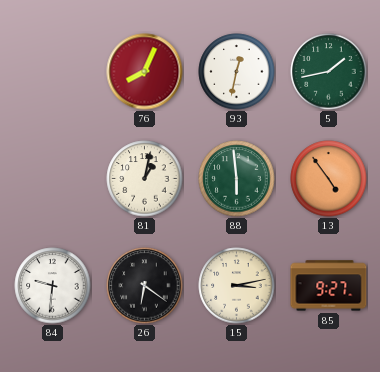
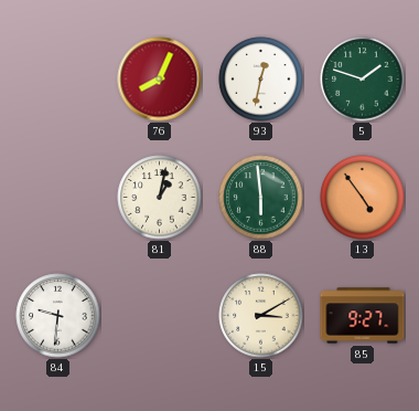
5: 1:43 -> 1:48 (363, 80)
26: 6:21 -> none (145, 286)
15: 3:13 -> 3:10 (261, 316)
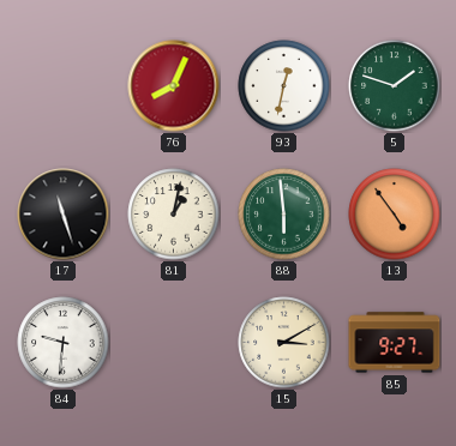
17: none -> 11:27 (64, 215)
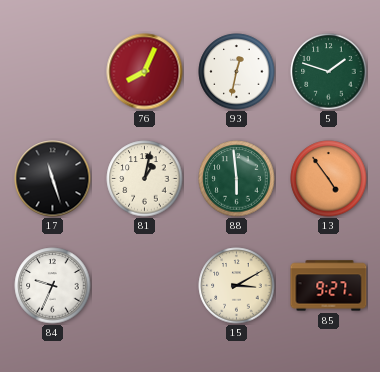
84: 9:31 -> 9:34 (53, 286)
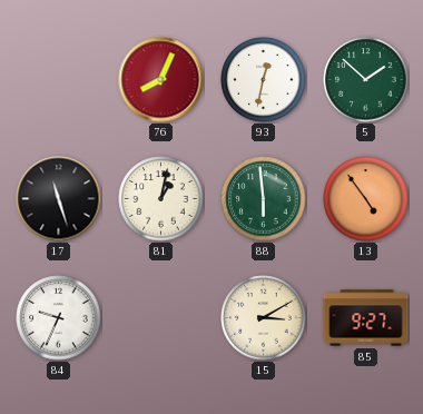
5: 1:48 -> 1:52 (366, 80)
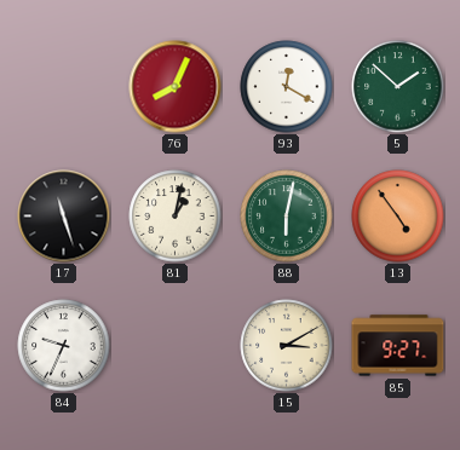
93: 12:32 -> 12:20 (287, 87)
88: 5:59 -> 6:02 (287, 217)
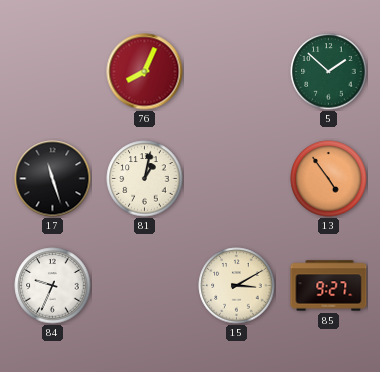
93: 12:20 -> none (287, 87)
88: 6:02 -> none (287, 217)
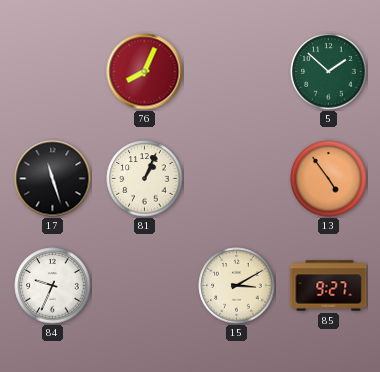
81: 1:02 -> 1:04 (145, 179)
